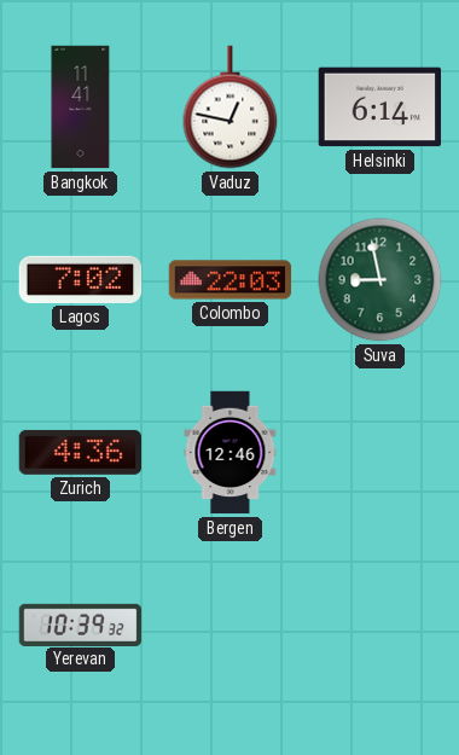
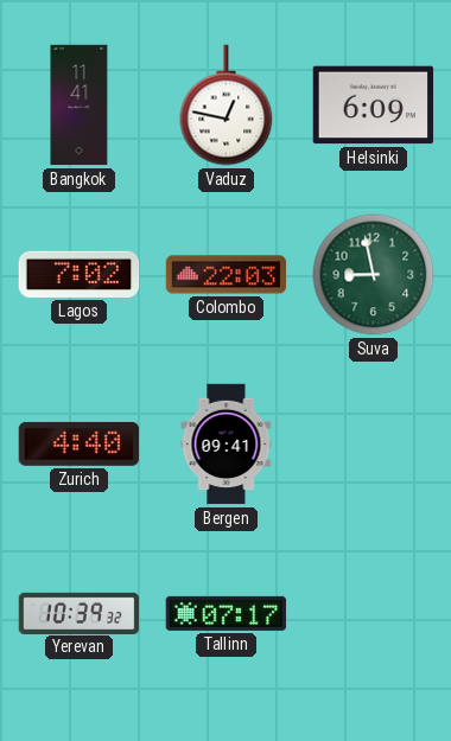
Helsinki: 6:14 -> 6:09 (374, 106)
Zurich: 4:36 -> 4:40 (80, 443)
Bergen: 12:46 -> 09:41 (227, 445)
Tallinn: none -> 07:17 (227, 613)
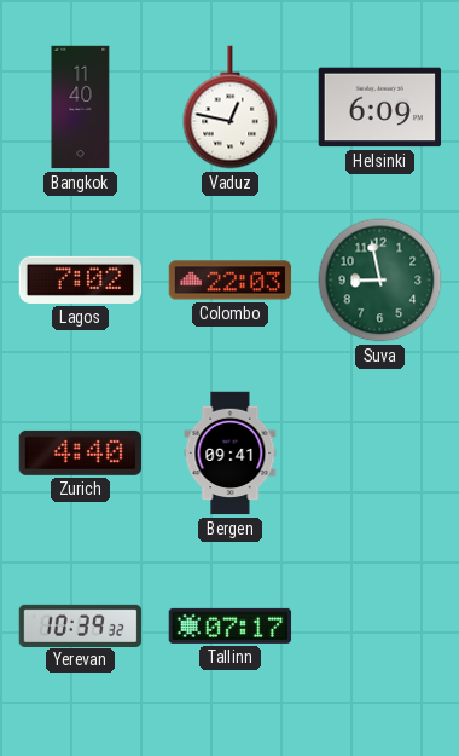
Bangkok: 11:41 -> 11:40 (81, 108)
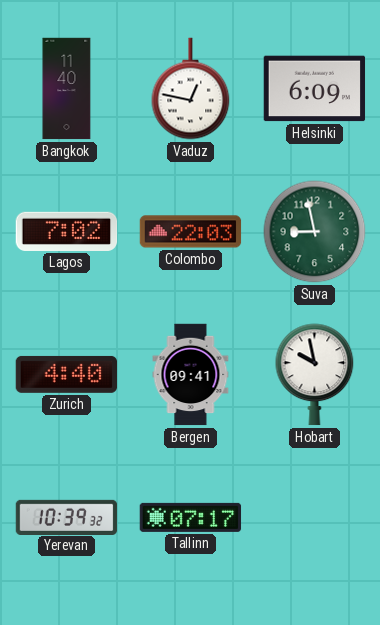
Hobart: none -> 9:58 (315, 375)
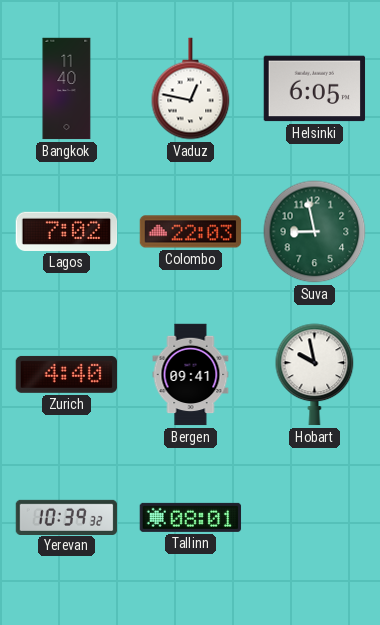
Helsinki: 6:09 -> 6:05 (315, 89)
Tallinn: 07:17 -> 08:01 (191, 517)
